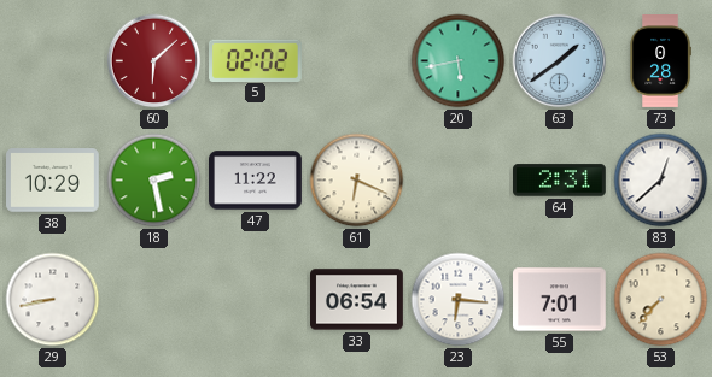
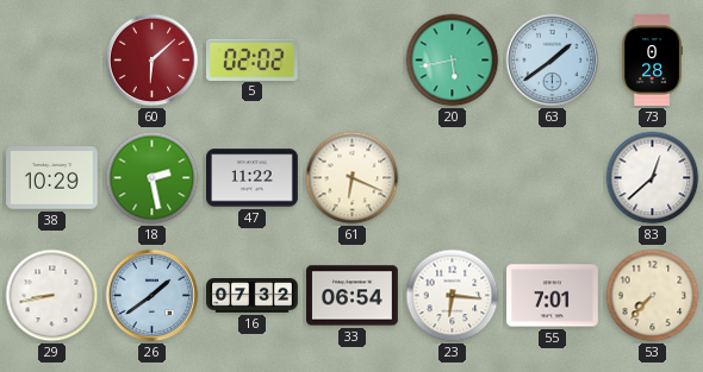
64: 2:31 -> none (560, 181)
26: none -> 1:39 (153, 296)
16: none -> 07:32 (253, 296)
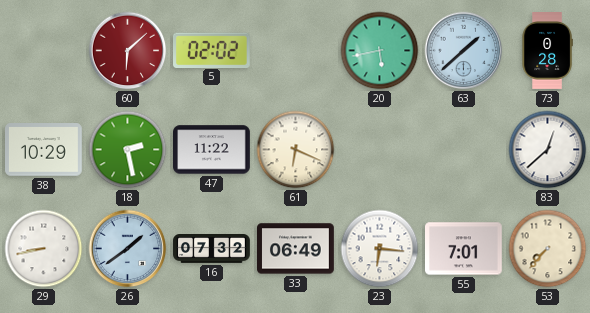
63: 1:39 -> 1:38 (464, 51)
33: 06:54 -> 06:49 (296, 249)
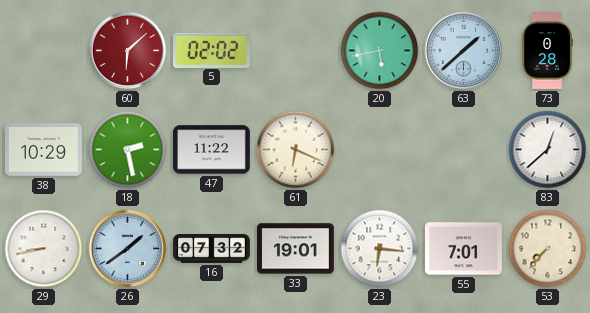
33: 06:49 -> 19:01 (296, 249)
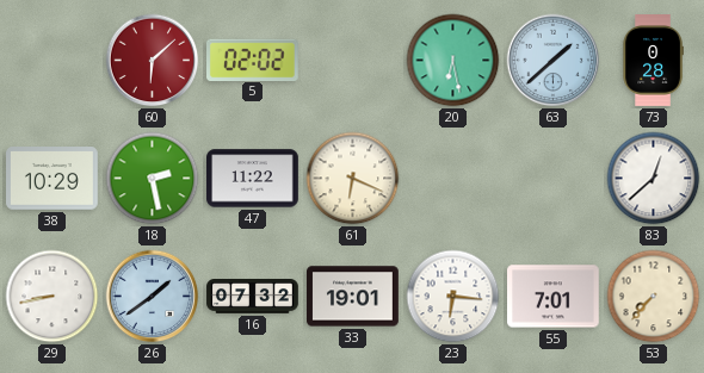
20: 5:43 -> 6:28 (453, 61)
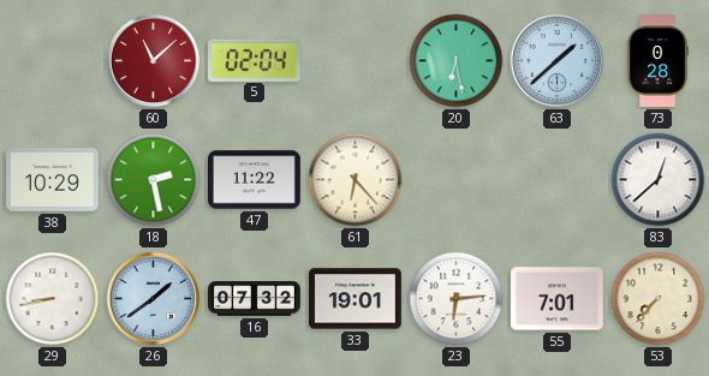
60: 6:08 -> 11:08 (154, 61)
5: 02:02 -> 02:04 (255, 60)
61: 6:19 -> 6:23 (356, 180)
23: 6:16 -> 6:14 (457, 299)
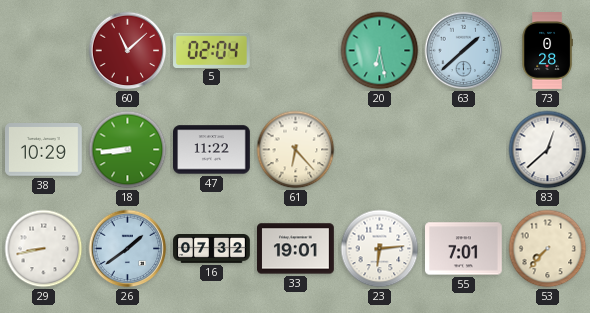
18: 2:28 -> 8:44 (128, 150)
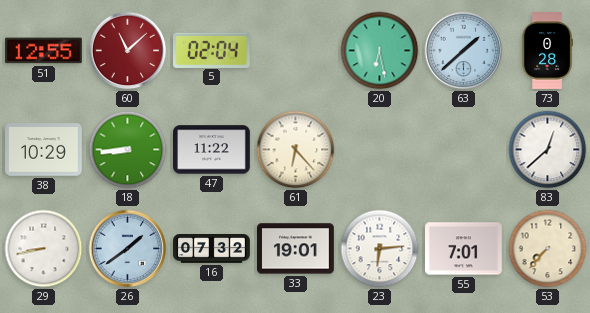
51: none -> 12:55 (44, 51)
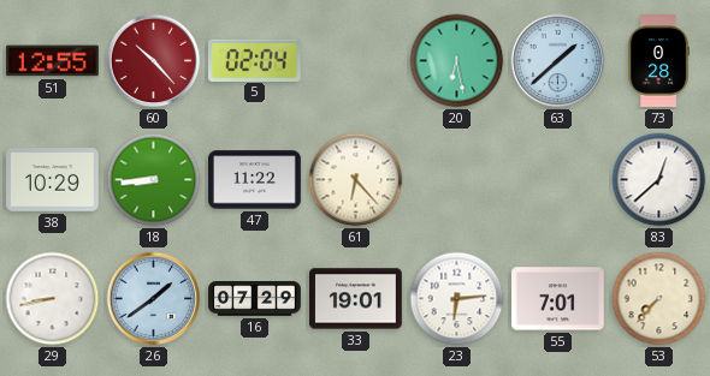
60: 11:08 -> 10:23 (154, 61)
16: 07:32 -> 07:29 (255, 299)
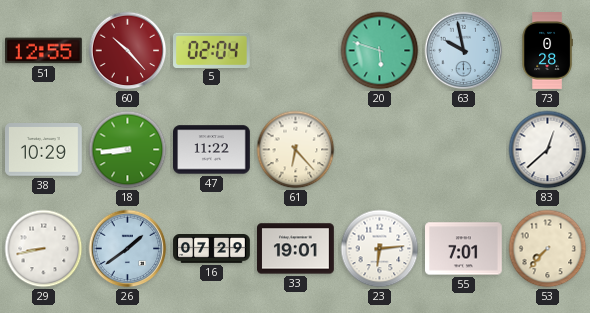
20: 6:28 -> 5:48 (380, 51)
63: 1:38 -> 9:58 (464, 51)
